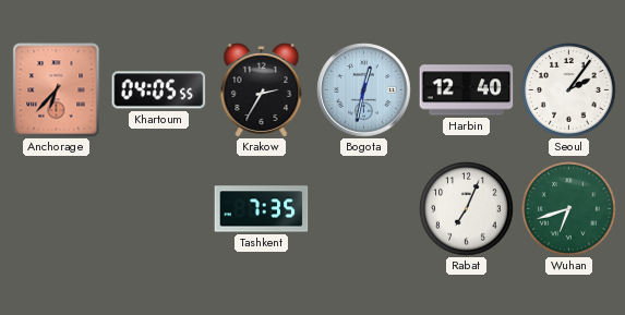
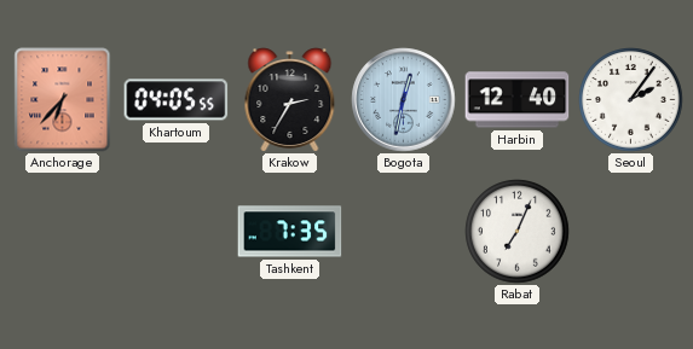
Wuhan: 6:42 -> none (569, 209)
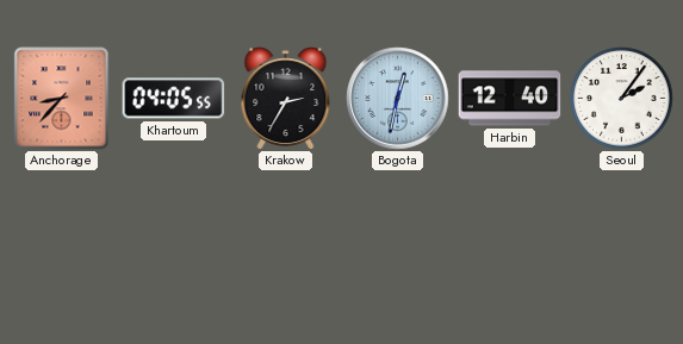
Anchorage: 6:37 -> 8:37 (62, 99)
Tashkent: 7:35 -> none (290, 232)
Rabat: 7:04 -> none (518, 232)
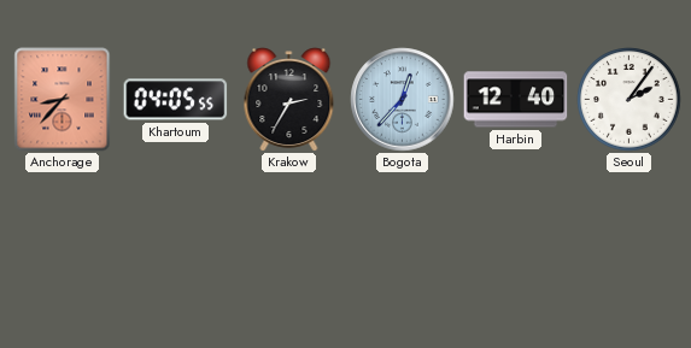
Bogota: 12:32 -> 12:37 (403, 100)
